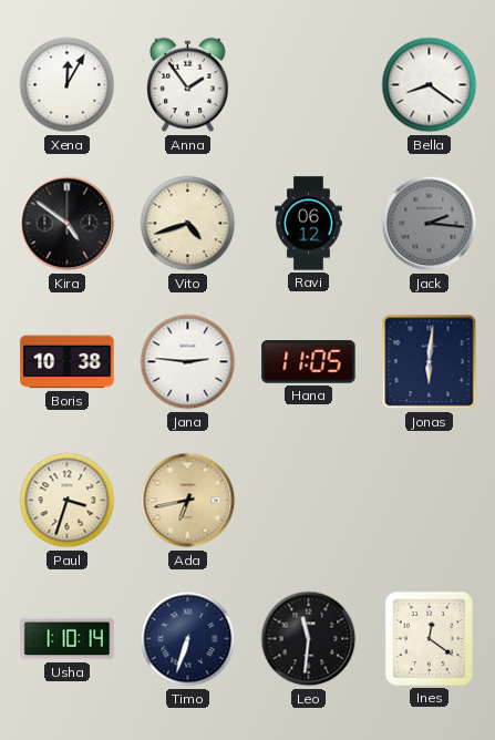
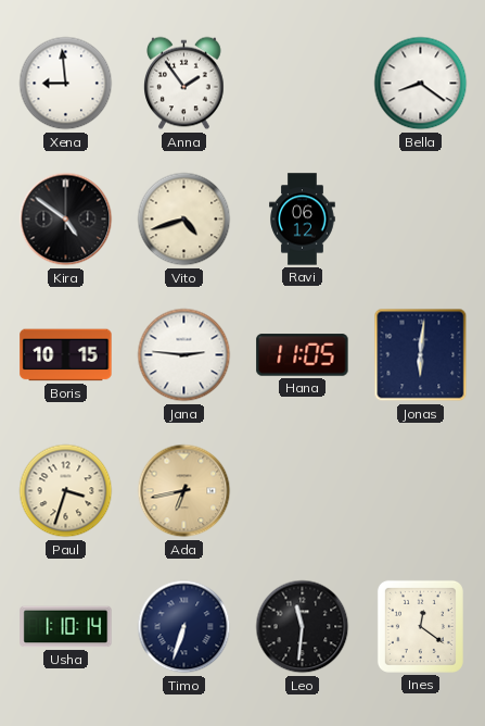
Xena: 12:05 -> 8:59 (66, 84)
Jack: 2:16 -> none (430, 224)
Boris: 10:38 -> 10:15 (66, 355)
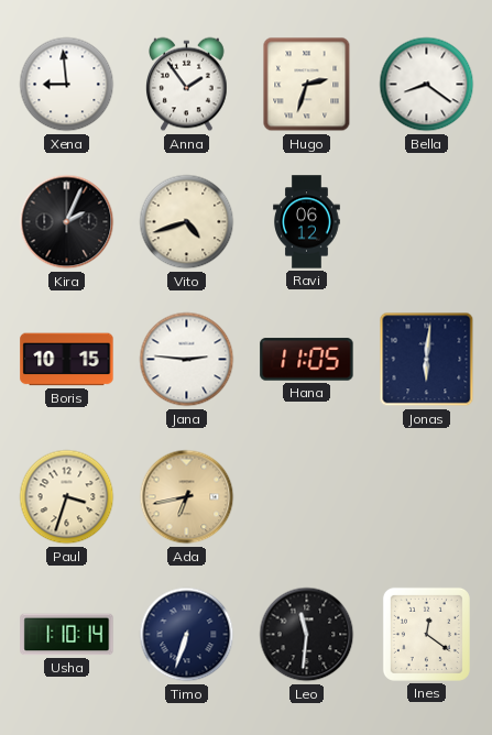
Hugo: none -> 2:33 (307, 85)
Kira: 4:51 -> 2:04 (67, 222)
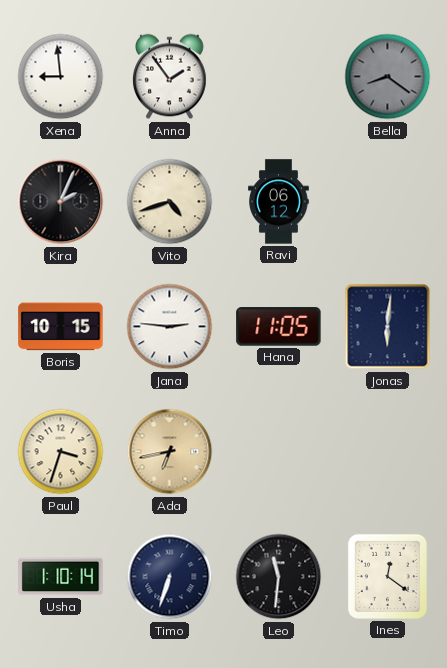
Hugo: 2:33 -> none (307, 85)
Bella dial: white -> grey (388, 77)
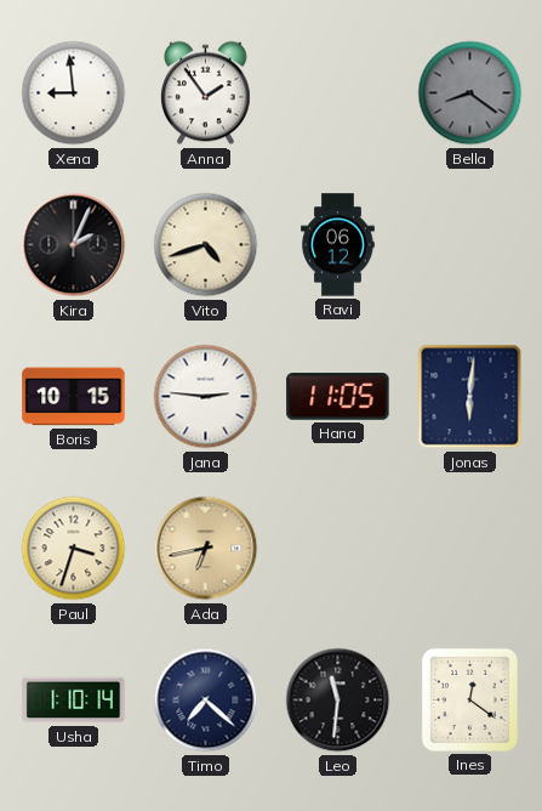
Timo: 6:33 -> 7:22 (206, 701)
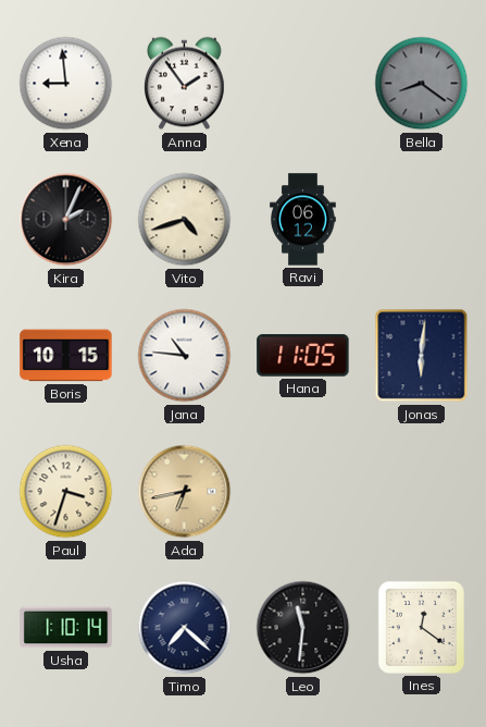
Jana: 2:46 -> 10:46 (185, 356)
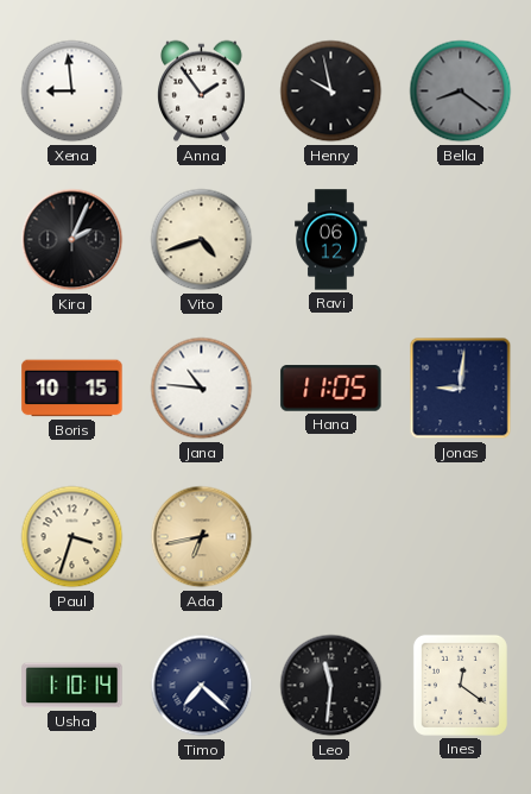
Henry: none -> 9:58 (331, 92)
Jonas: 6:01 -> 9:01 (461, 389)
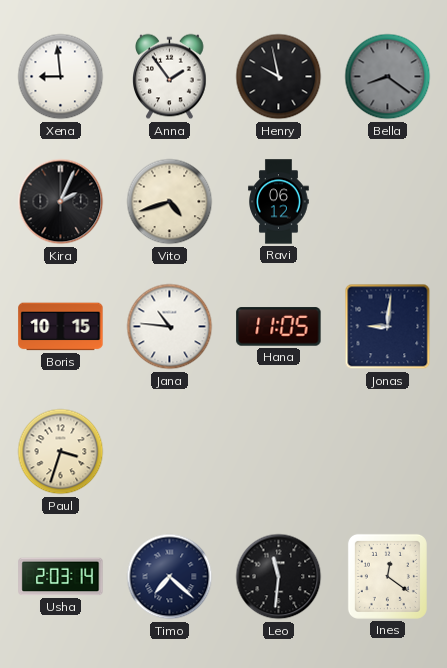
Ada: 6:43 -> none (202, 537)
Usha: 1:10 -> 2:03 (61, 577)
